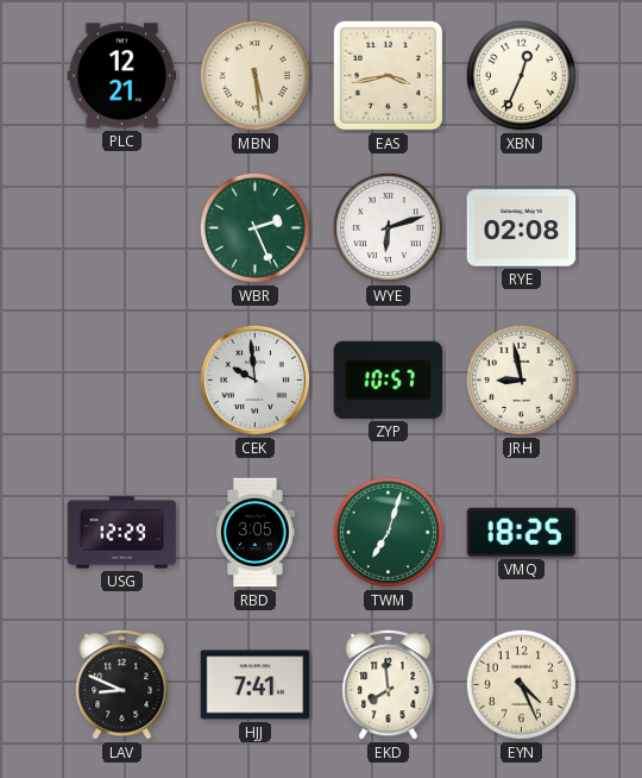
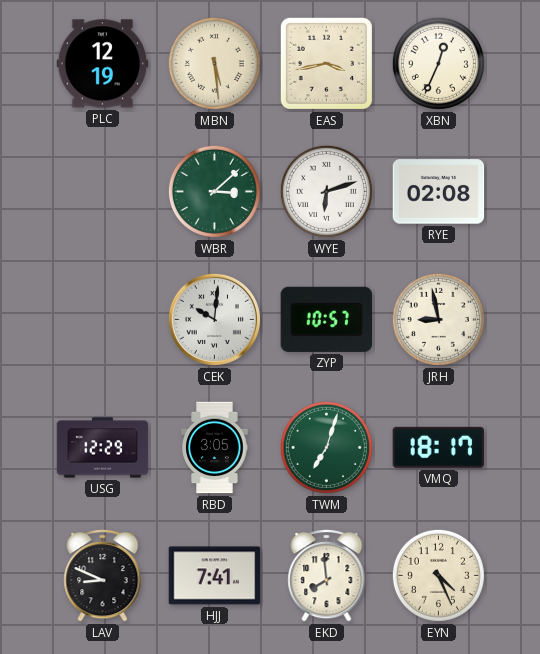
PLC: 12:21 -> 12:19 (103, 64)
WBR: 2:26 -> 3:08 (214, 191)
CEK: 9:59 -> 10:01 (214, 319)
VMQ: 18:25 -> 18:17 (439, 447)
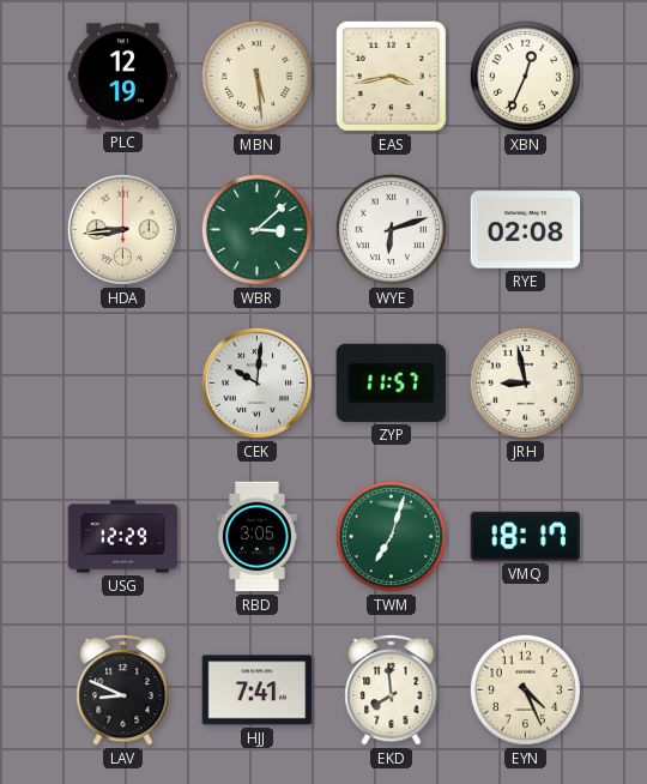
HDA: none -> 8:44 (122, 229)
ZYP: 10:57 -> 11:57 (392, 382)
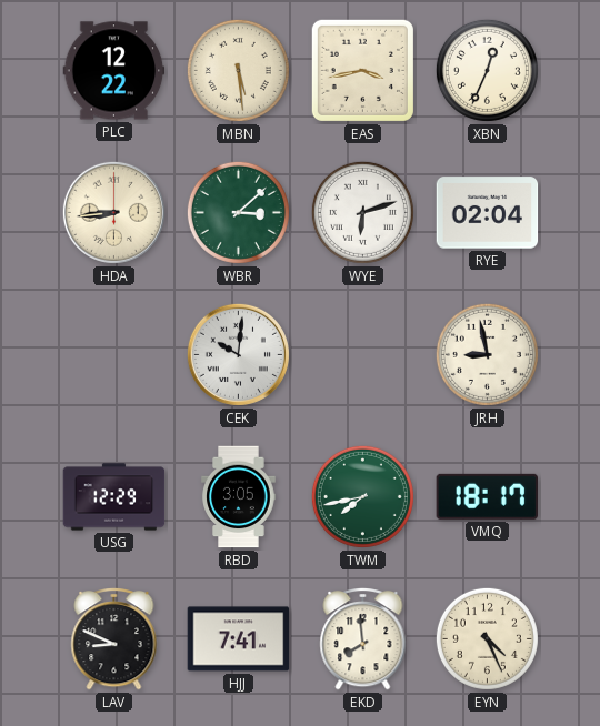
PLC: 12:19 -> 12:22 (114, 71)
RYE: 02:08 -> 02:04 (488, 213)
ZYP: 11:57 -> none (392, 382)
TWM: 7:03 -> 7:43 (362, 496)
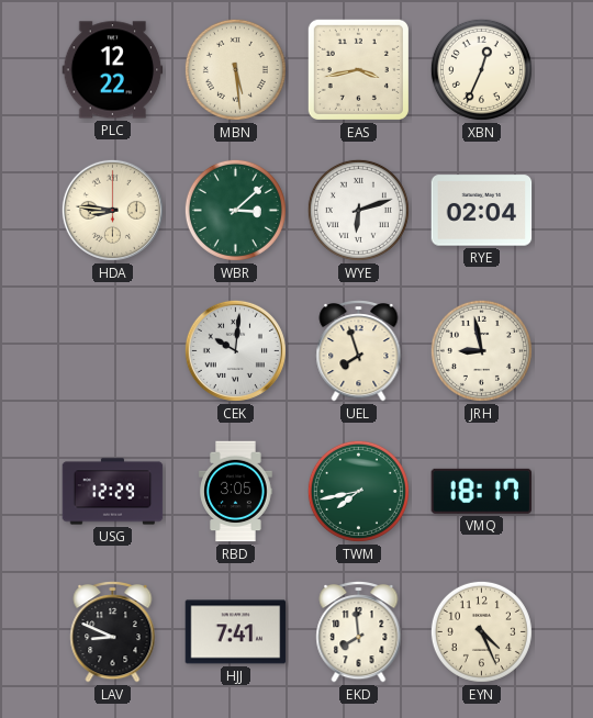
HDA: 8:44 -> 8:46 (112, 210)
UEL: none -> 7:57 (359, 350)
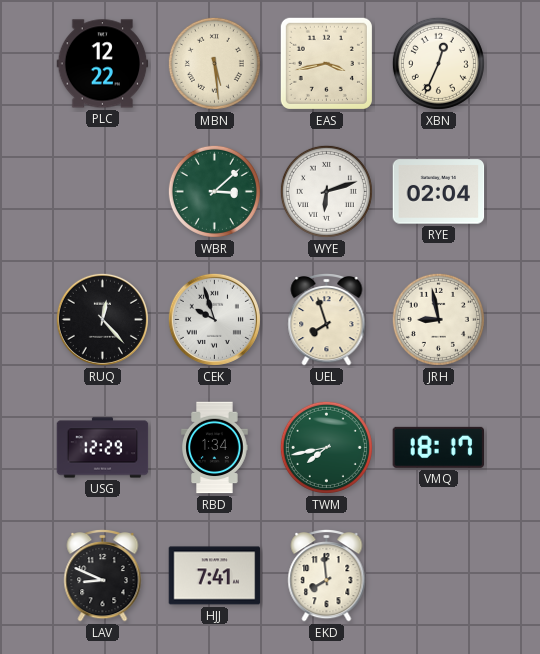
HDA: 8:46 -> none (112, 210)
RUQ: none -> 12:23 (102, 319)
CEK: 10:01 -> 9:57 (214, 319)
RBD: 3:05 -> 1:34 (215, 448)
EYN: 4:26 -> none (481, 631)
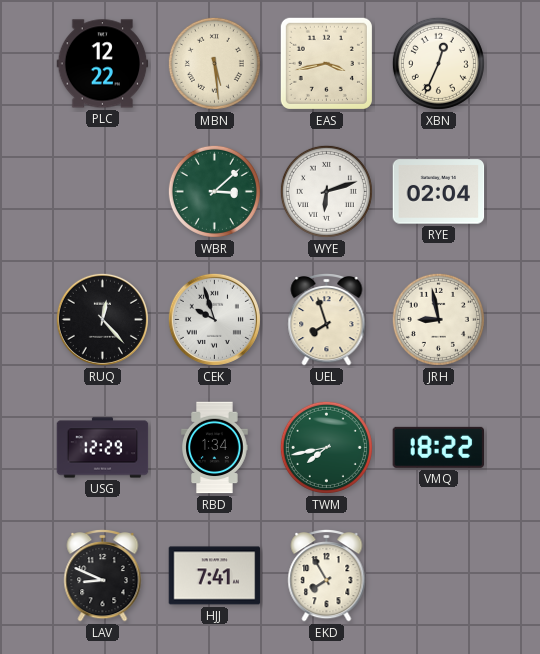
VMQ: 18:17 -> 18:22 (439, 447)
EKD: 7:59 -> 7:55 (327, 575)
